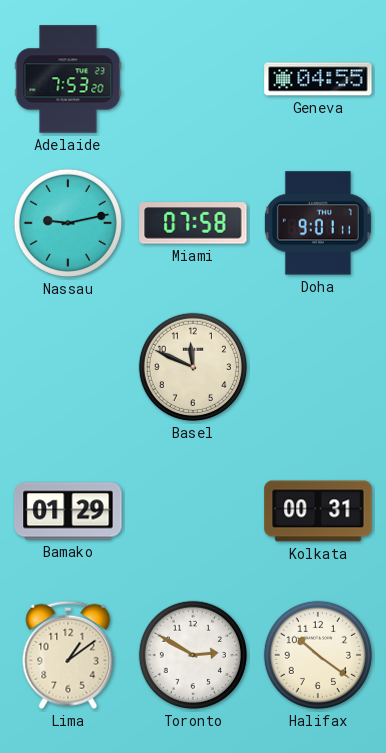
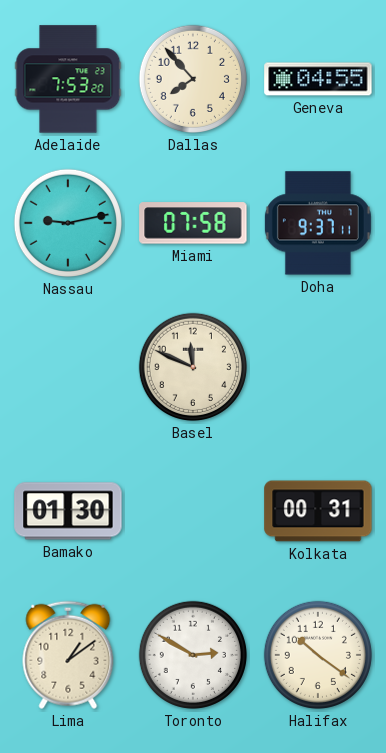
Dallas: none -> 7:53 (193, 79)
Doha: 9:01 -> 9:37 (318, 223)
Bamako: 01:29 -> 01:30 (68, 511)
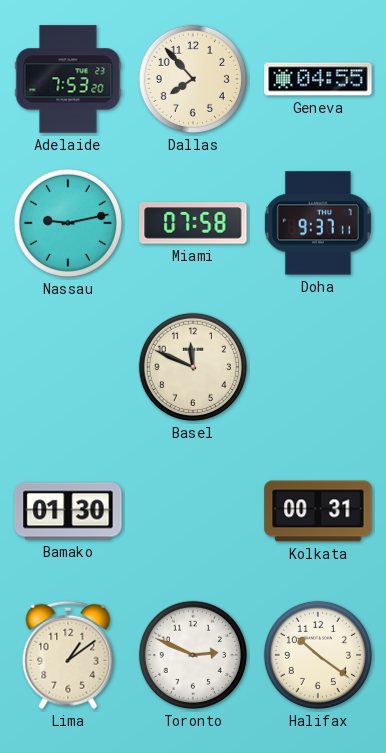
Toronto: 2:50 -> 2:49 (193, 655)
